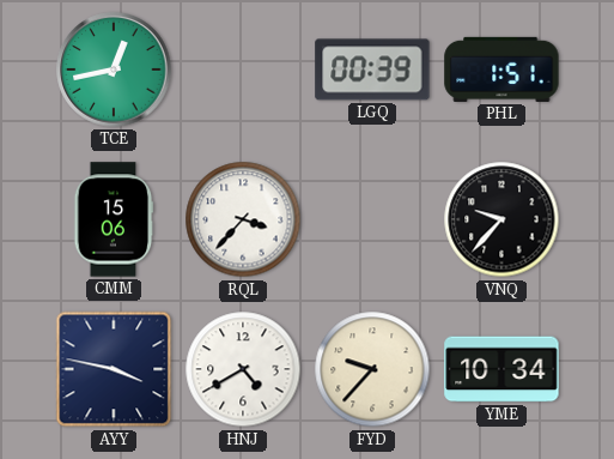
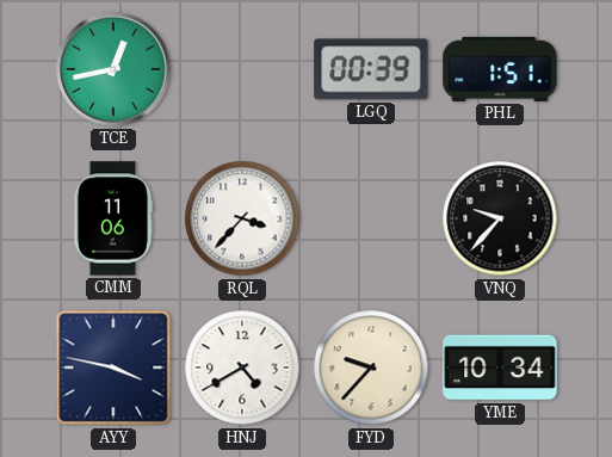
CMM: 15:06 -> 11:06 (113, 218)
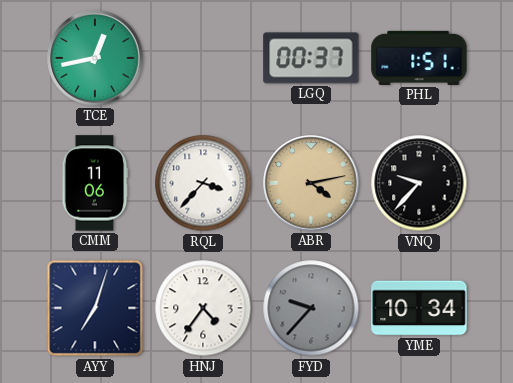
LGQ: 00:39 -> 00:37 (311, 58)
ABR: none -> 4:13 (311, 183)
AYY: 3:47 -> 7:03 (95, 308)
HNJ: 4:40 -> 4:36 (203, 308)
FYD dial: cream -> grey (311, 308)
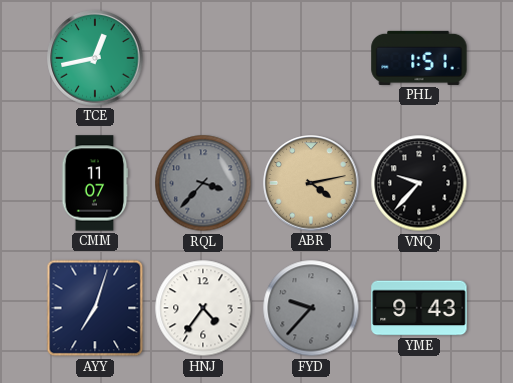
LGQ: 00:37 -> none (311, 58)
CMM: 11:06 -> 11:07 (95, 183)
RQL dial: white -> grey (203, 183)
YME: 10:34 -> 9:43 (419, 308)
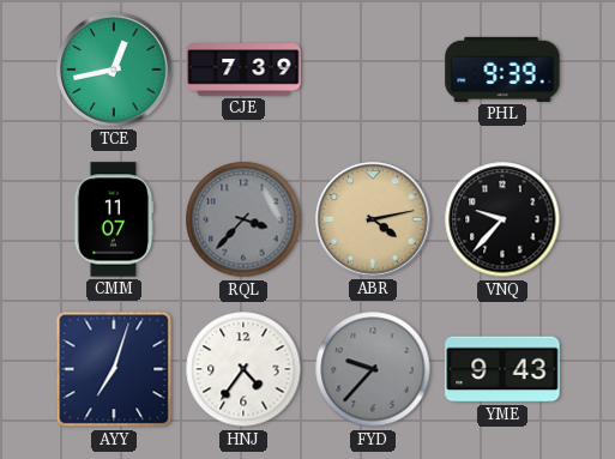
CJE: none -> 7:39 (243, 70)
PHL: 1:51 -> 9:39 (502, 70)
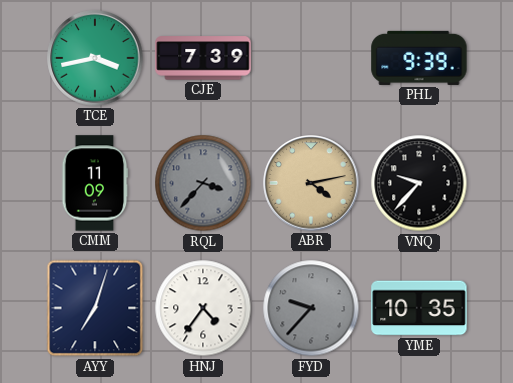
TCE: 12:43 -> 3:43 (95, 58)
CMM: 11:07 -> 11:09 (95, 183)
YME: 9:43 -> 10:35 (419, 308)
